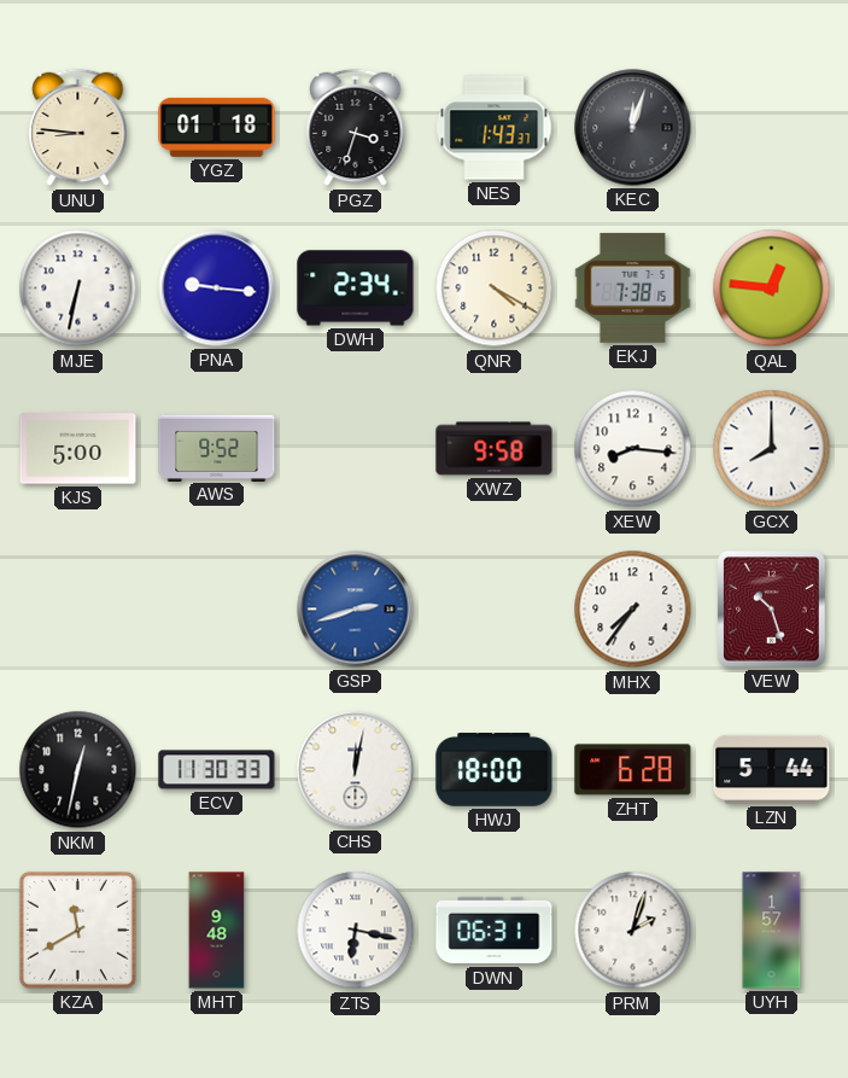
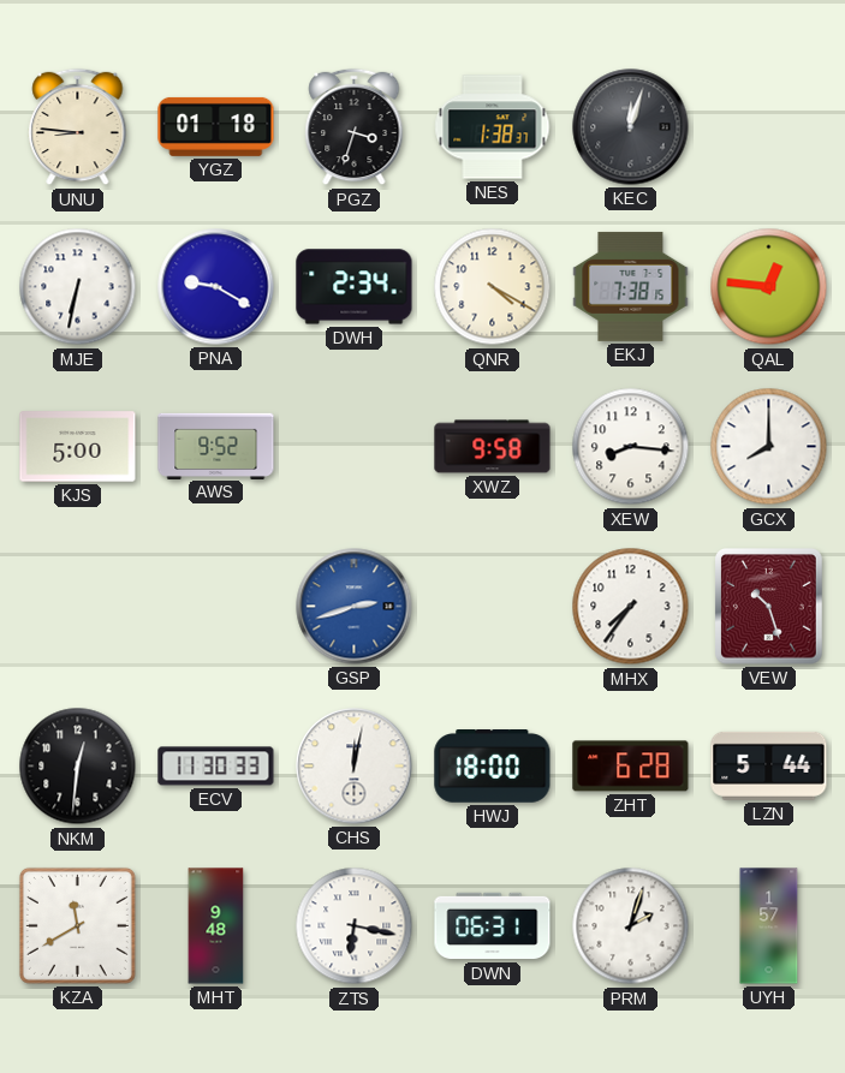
NES: 1:43 -> 1:38 (493, 127)
PNA: 9:16 -> 9:20 (216, 287)
NKM: 12:32 -> 12:31 (78, 767)
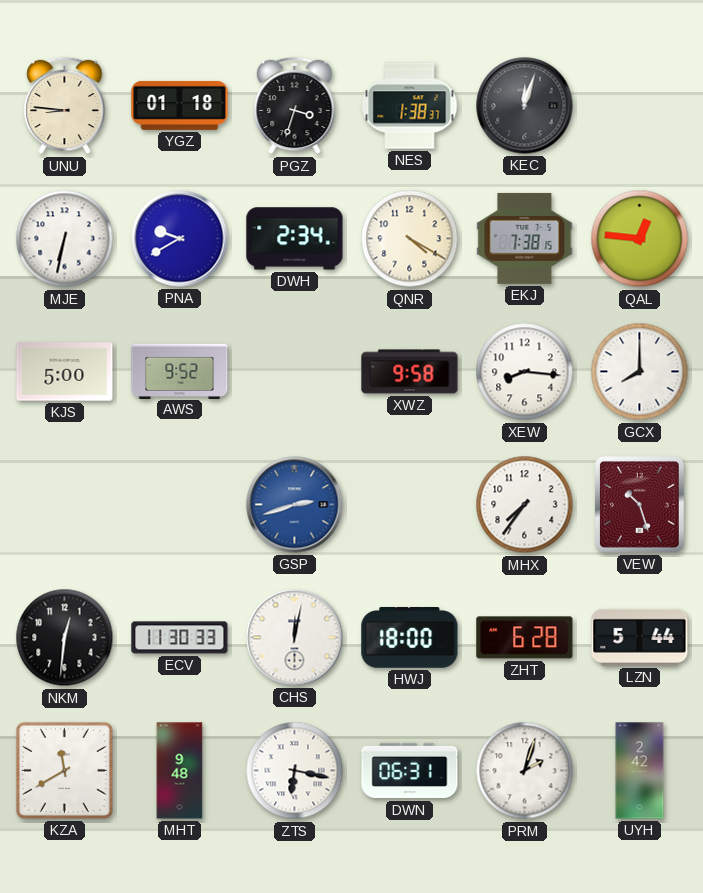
PNA: 9:20 -> 9:40 (180, 239)
UYH: 1:57 -> 2:42 (640, 771)
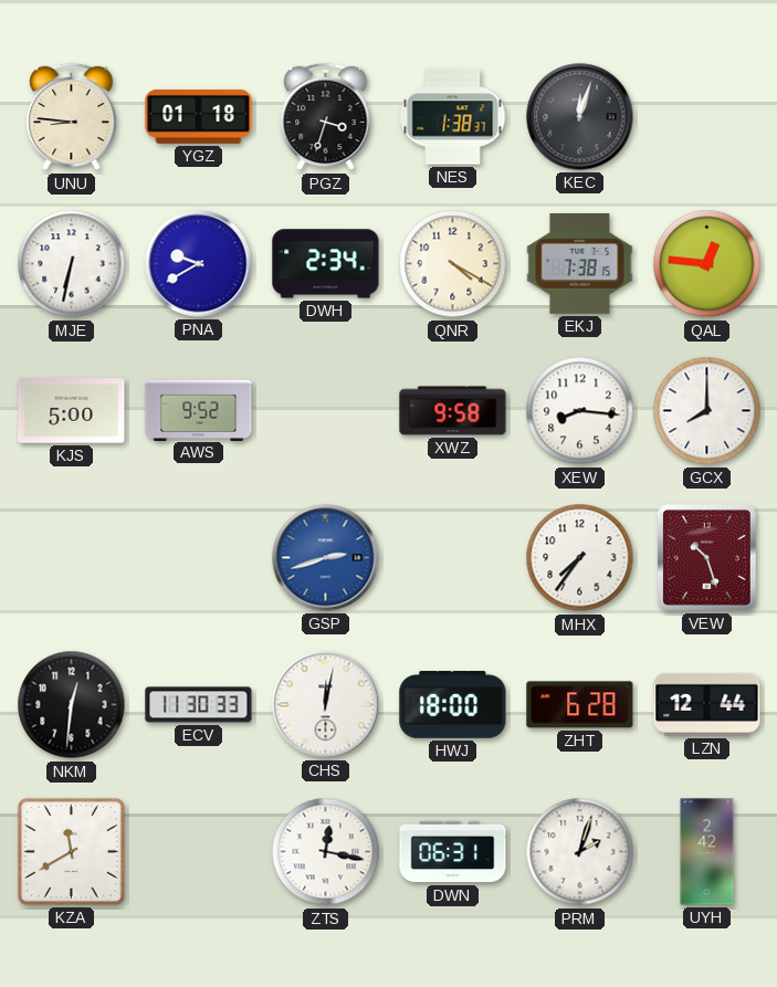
LZN: 5:44 -> 12:44 (707, 704)
MHT: 9:48 -> none (180, 771)
ZTS: 6:17 -> 12:17 (326, 852)
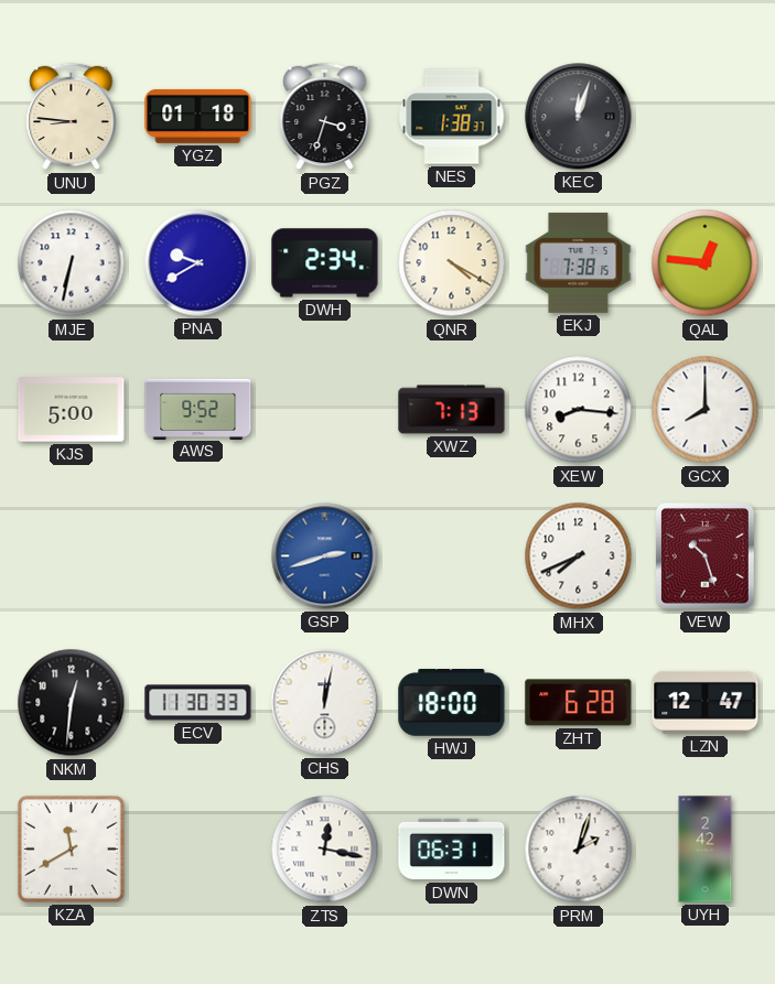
XWZ: 9:58 -> 7:13 (452, 410)
MHX: 7:36 -> 7:41 (579, 556)
LZN: 12:44 -> 12:47 (706, 702)
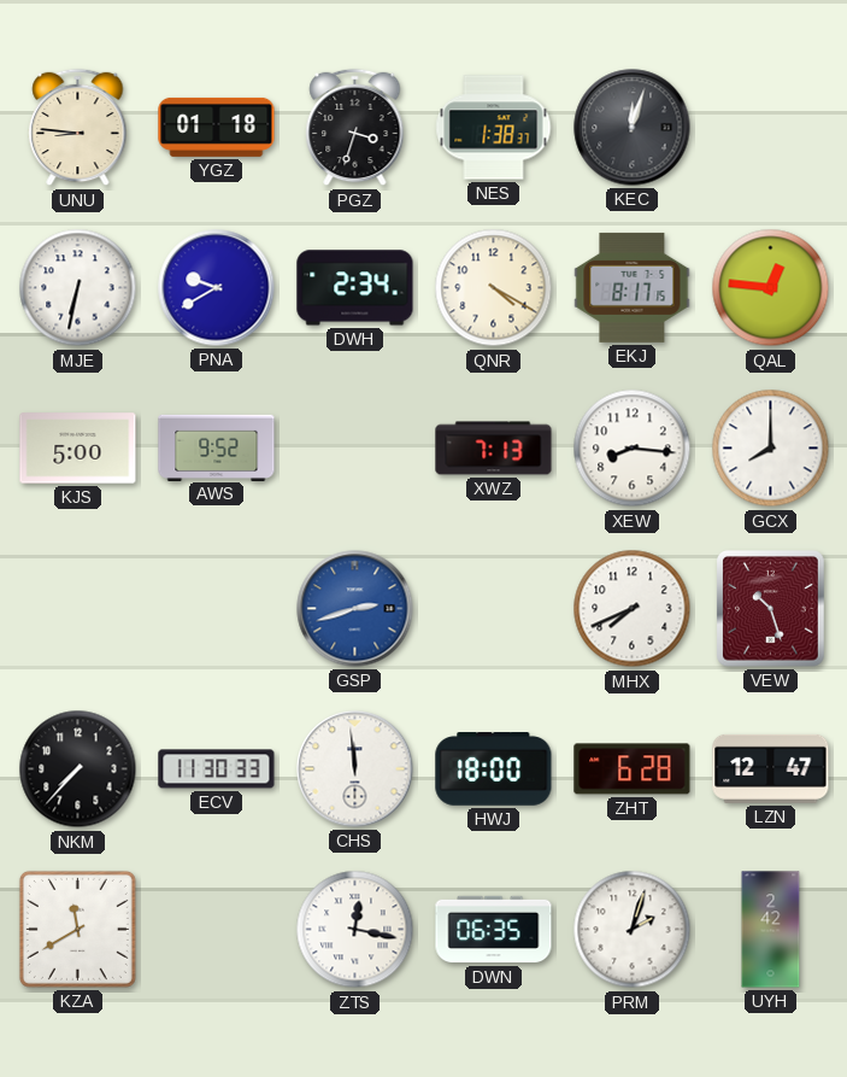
EKJ: 7:38 -> 8:17 (633, 287)
NKM: 12:31 -> 7:37 (78, 769)
CHS: 12:02 -> 11:59 (355, 769)
DWN: 06:31 -> 06:35 (494, 930)
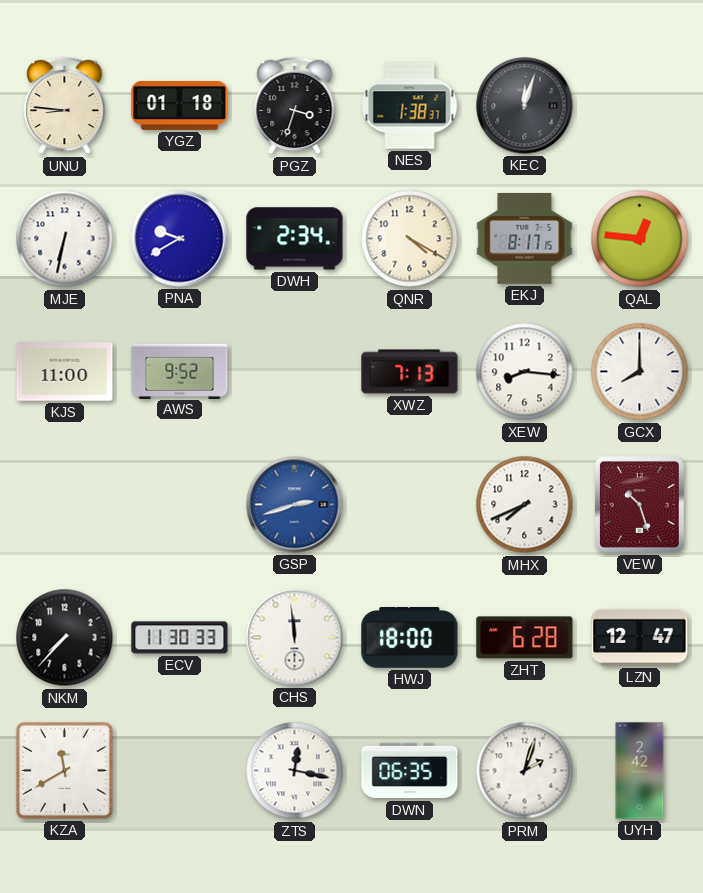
KJS: 5:00 -> 11:00 (65, 372)
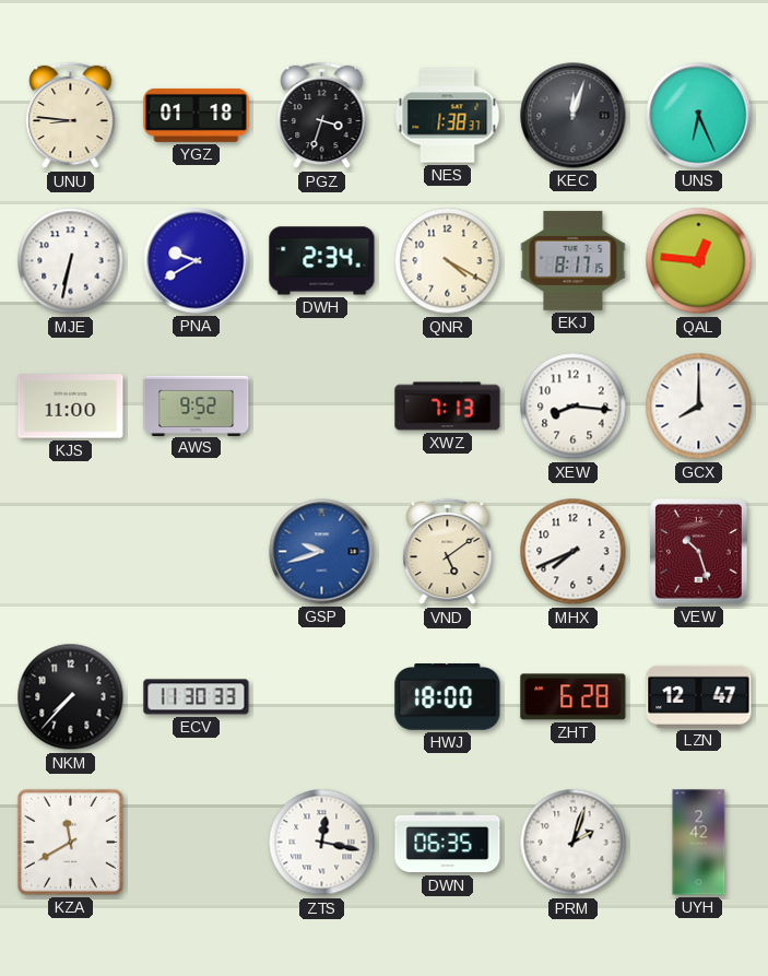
UNS: none -> 6:26 (699, 116)
GSP: 2:42 -> 9:42 (322, 552)
VND: none -> 5:09 (448, 552)
CHS: 11:59 -> none (295, 638)
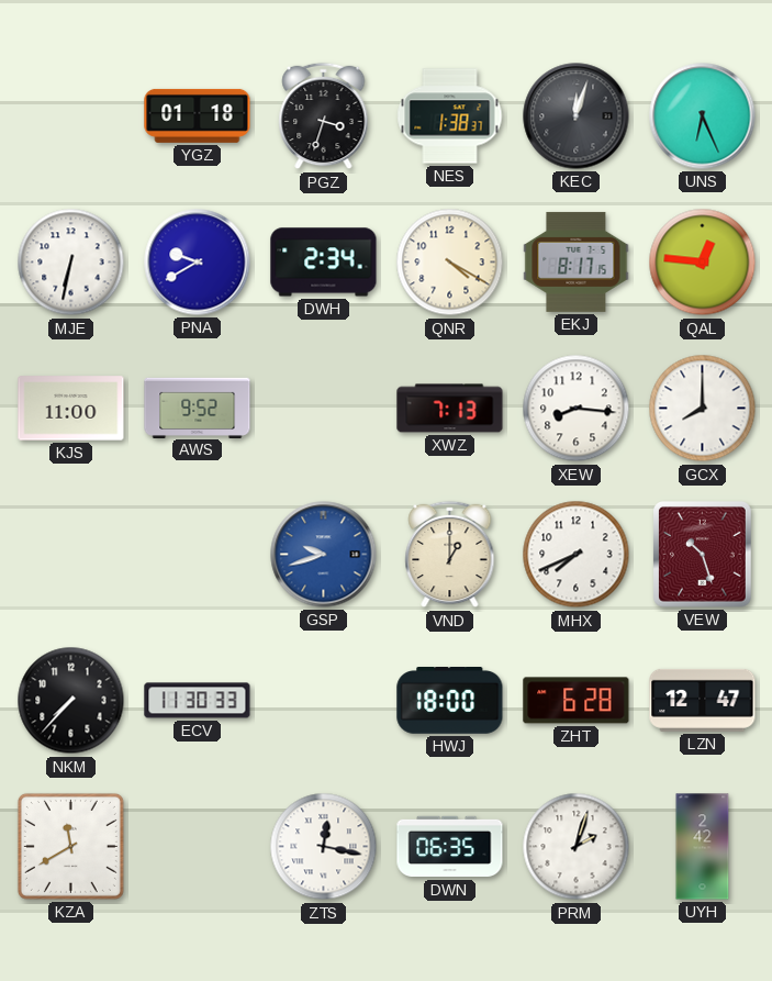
UNU: 8:46 -> none (71, 116)
VND: 5:09 -> 1:00 (450, 555)
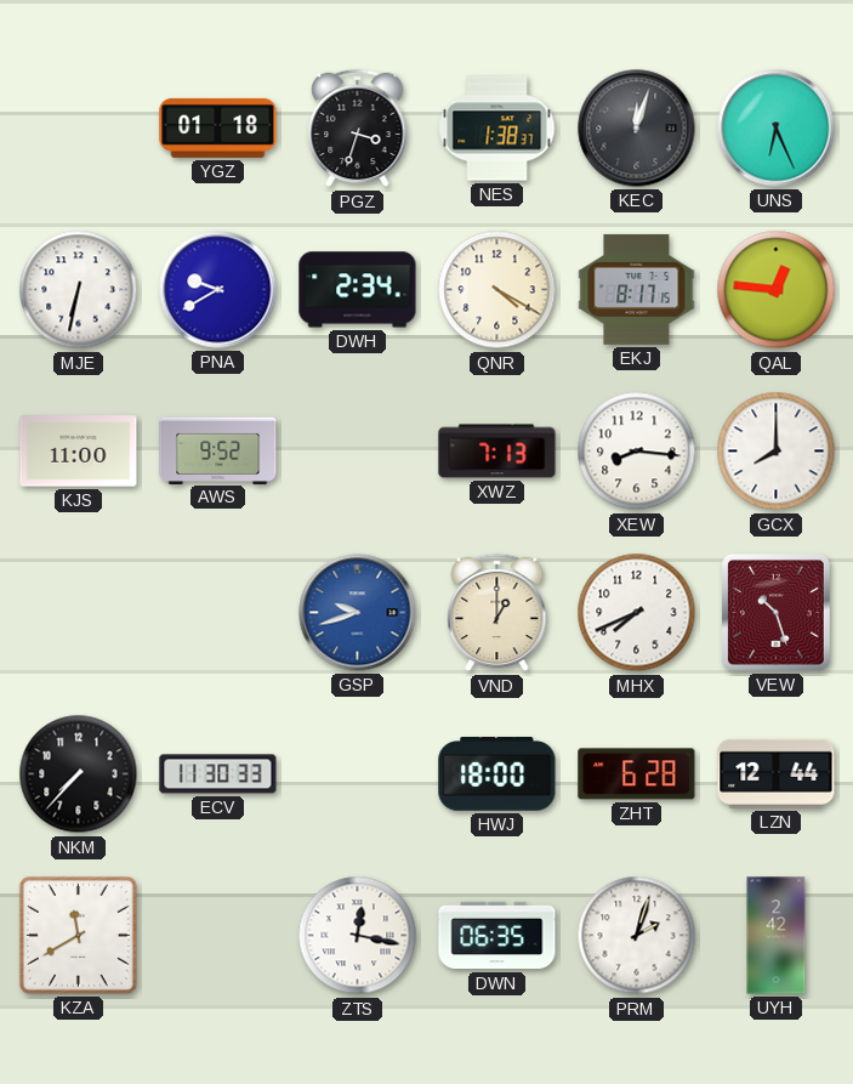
LZN: 12:47 -> 12:44 (777, 773)
